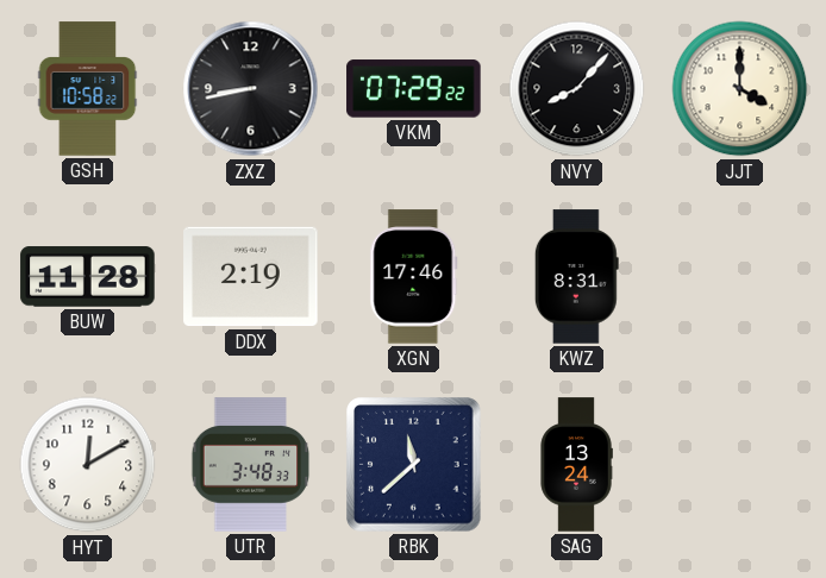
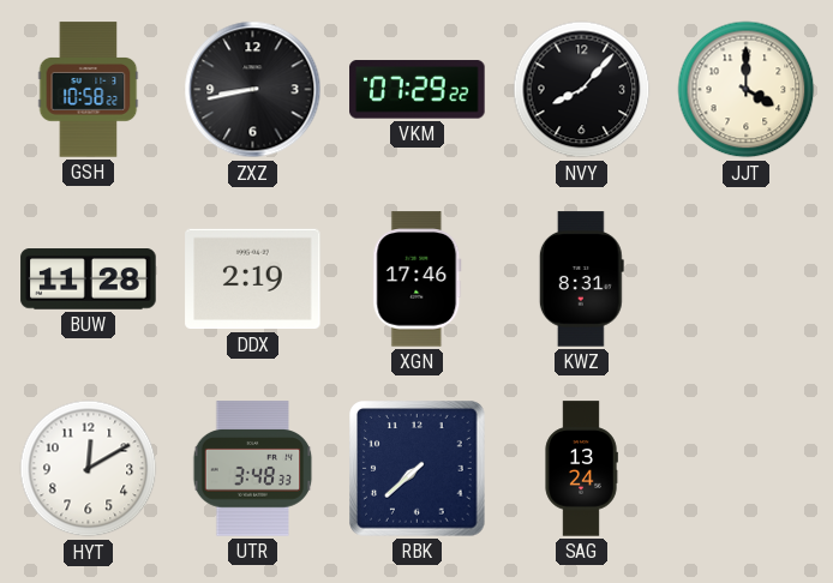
RBK: 11:38 -> 7:38 (418, 469)
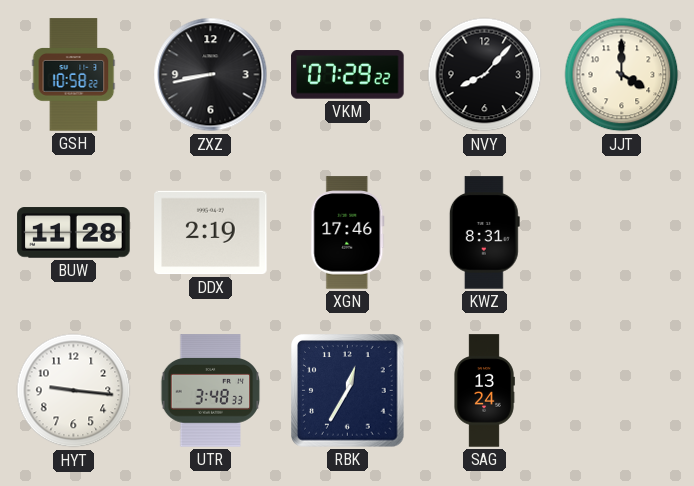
HYT: 12:10 -> 9:16 (74, 391)
RBK: 7:38 -> 12:35 (348, 391)
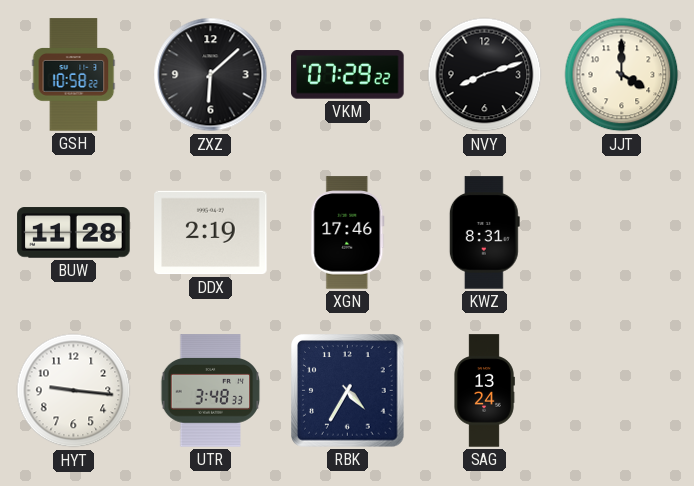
ZXZ: 8:43 -> 6:08 (211, 75)
NVY: 8:07 -> 8:12 (485, 75)
RBK: 12:35 -> 4:35 (348, 391)
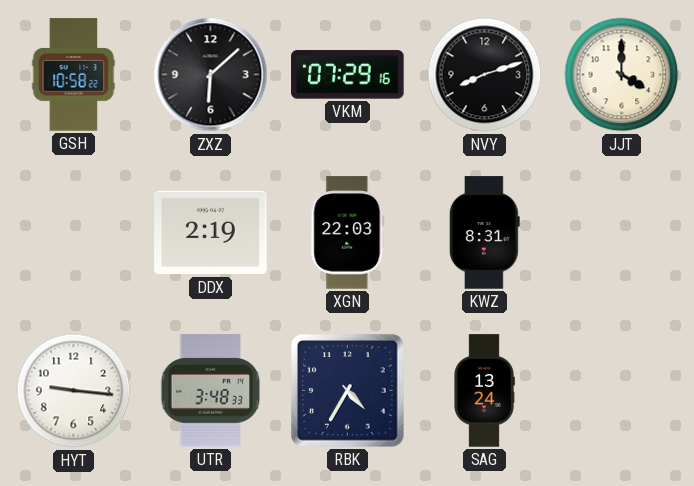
VKM: 07:29:22 -> 07:29:16 (348, 75)
BUW: 11:28 -> none (74, 233)
XGN: 17:46 -> 22:03 (348, 233)
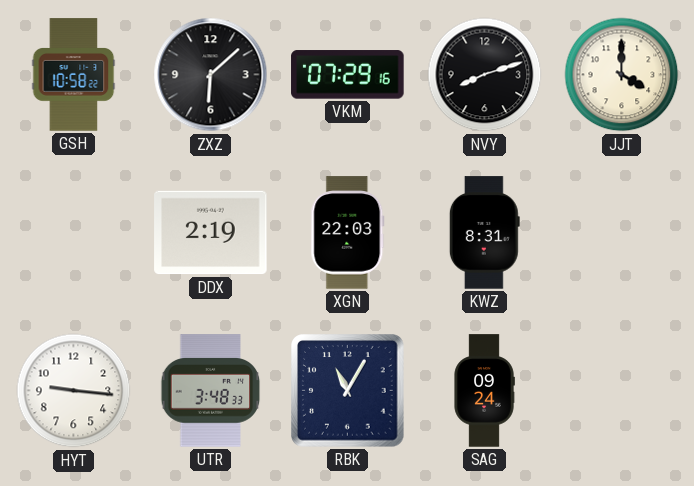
RBK: 4:35 -> 11:05 (348, 391)
SAG: 13:24 -> 09:24 (484, 391)
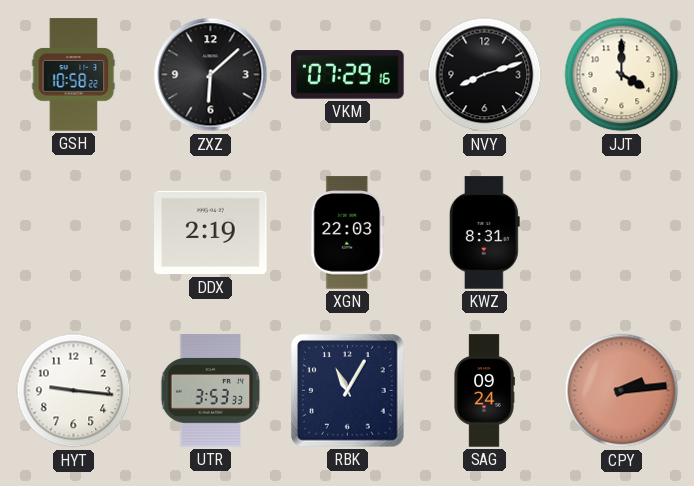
UTR: 3:48 -> 3:53 (211, 391)
CPY: none -> 2:14 (622, 391)
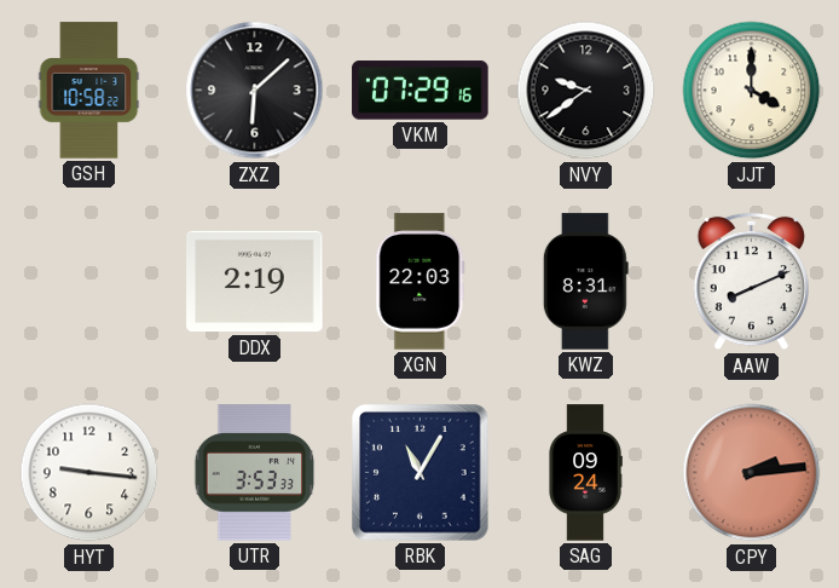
NVY: 8:12 -> 9:39 (586, 91)
AAW: none -> 8:11 (751, 282)
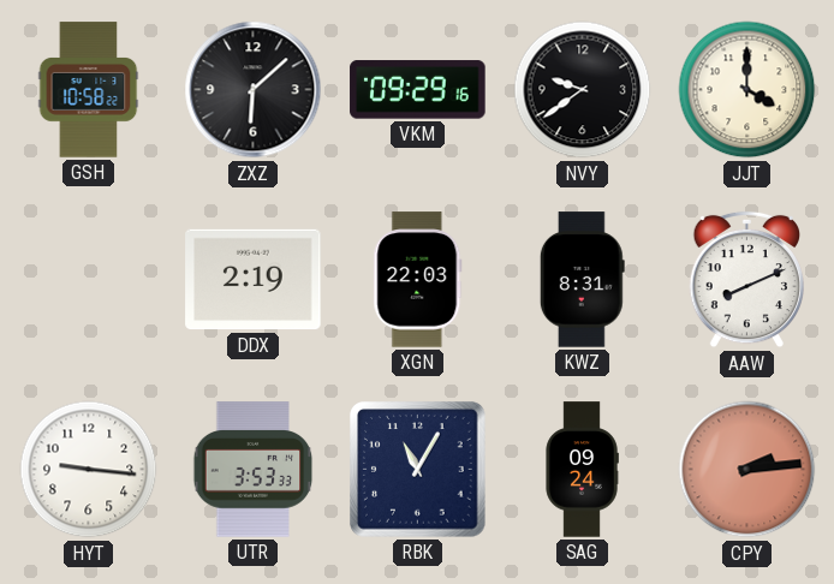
VKM: 07:29 -> 09:29 (418, 90)
